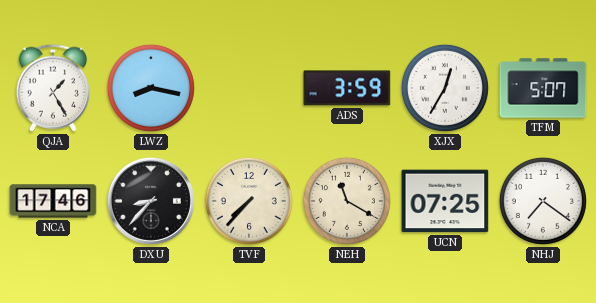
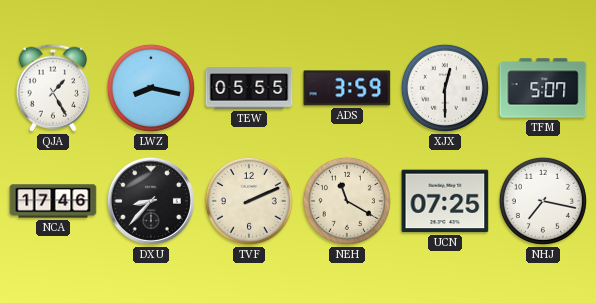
TEW: none -> 05:55 (249, 88)
XJX: 12:35 -> 12:30 (445, 88)
TVF: 7:37 -> 2:11 (249, 201)
NHJ: 7:21 -> 7:17 (543, 201)
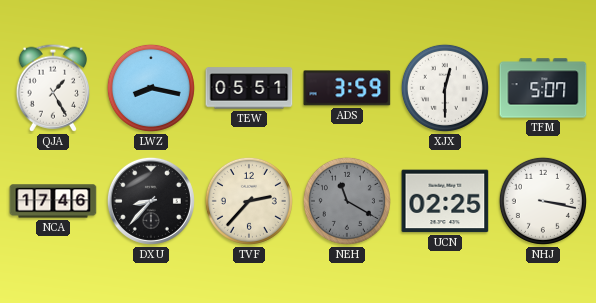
TEW: 05:55 -> 05:51 (249, 88)
TVF: 2:11 -> 2:37 (249, 201)
NEH dial: cream -> grey (347, 201)
UCN: 07:25 -> 02:25 (445, 201)
NHJ: 7:17 -> 3:17 (543, 201)
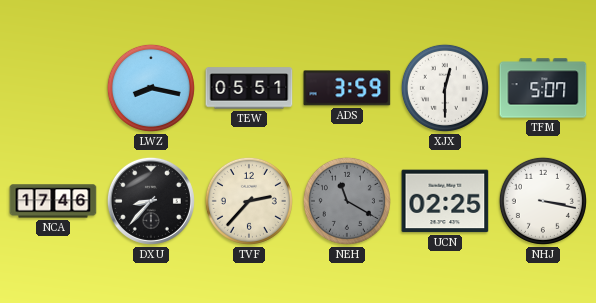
QJA: 1:25 -> none (53, 88)
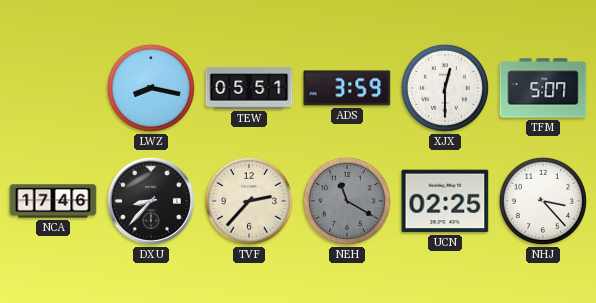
NHJ: 3:17 -> 3:23 (543, 201)
